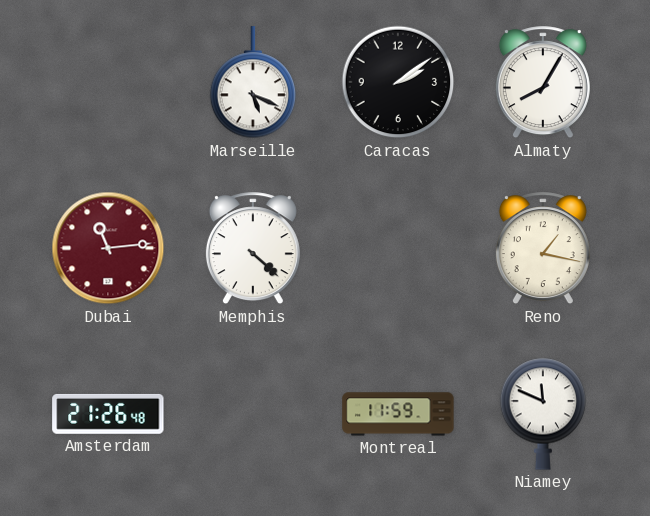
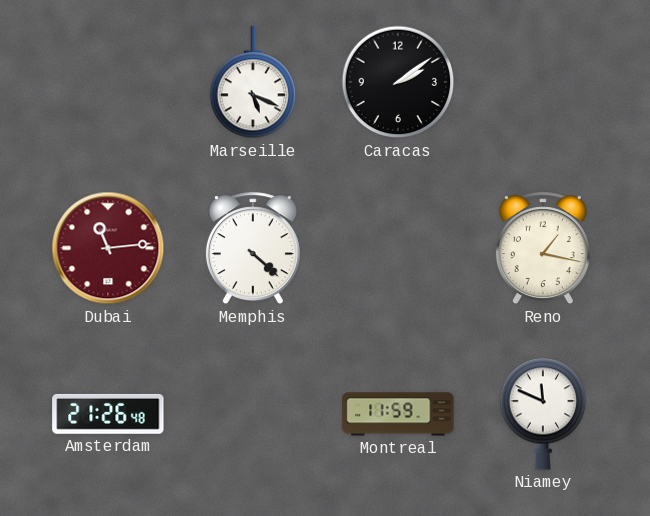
Almaty: 8:05 -> none (543, 83)
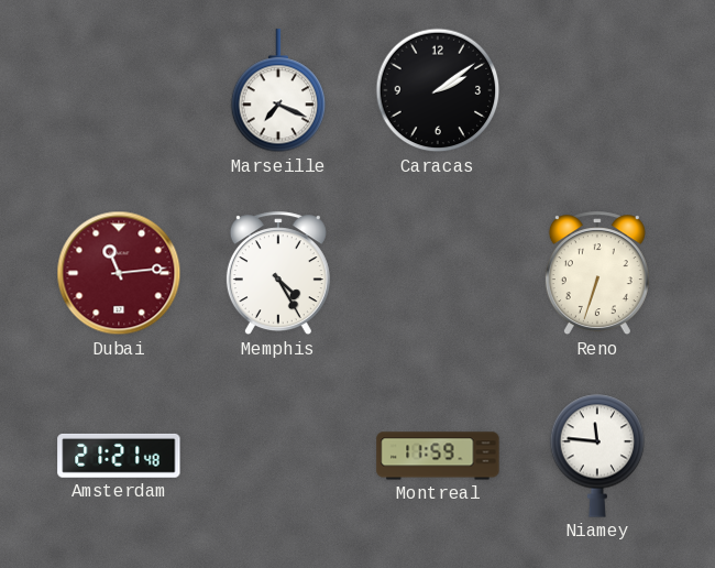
Marseille: 5:19 -> 7:19 (278, 91)
Memphis: 4:22 -> 4:25 (278, 274)
Reno: 1:17 -> 6:33 (597, 274)
Amsterdam: 21:26 -> 21:21 (119, 456)
Niamey: 11:49 -> 11:46 (597, 456)
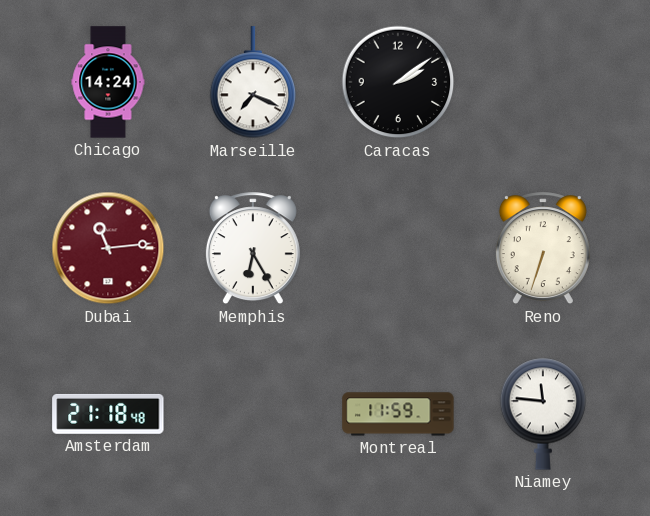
Chicago: none -> 14:24 (108, 82)
Memphis: 4:25 -> 6:25 (253, 249)
Amsterdam: 21:21 -> 21:18 (108, 414)
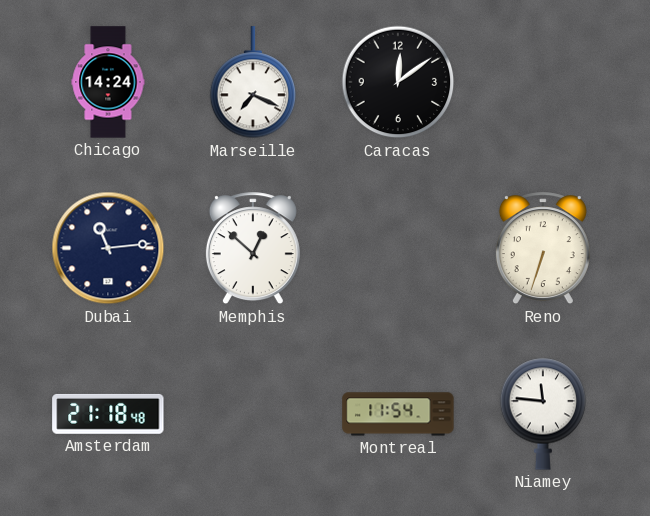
Caracas: 2:09 -> 12:09 (398, 82)
Dubai dial: burgundy -> navy (108, 248)
Memphis: 6:25 -> 12:52 (253, 249)
Montreal: 11:59 -> 11:54 (398, 414)
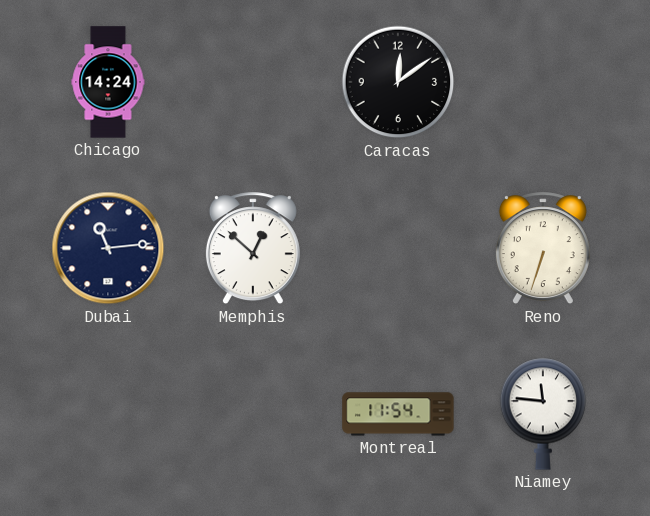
Marseille: 7:19 -> none (253, 83)
Amsterdam: 21:18 -> none (108, 414)
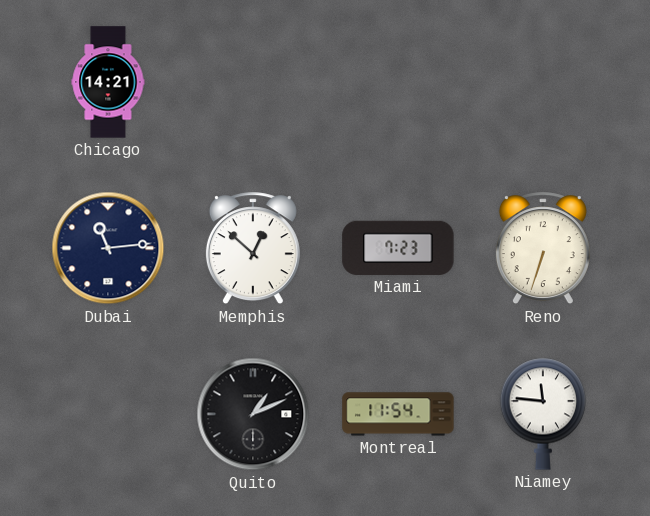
Chicago: 14:24 -> 14:21 (108, 82)
Caracas: 12:09 -> none (398, 82)
Miami: none -> 7:23 (398, 248)
Quito: none -> 1:11 (253, 414)
